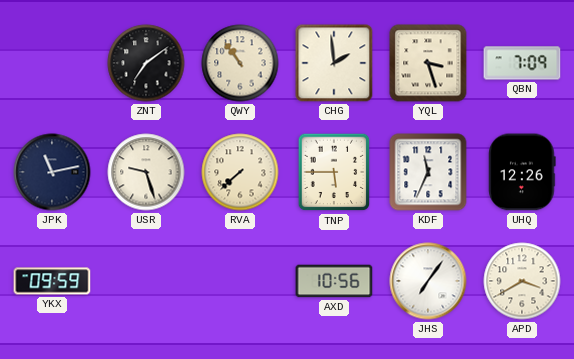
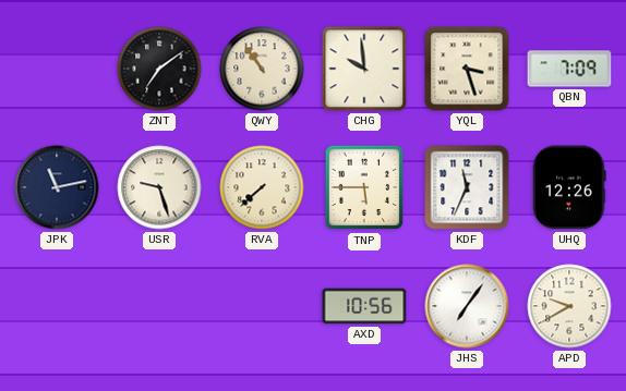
CHG: 1:59 -> 9:59 (364, 69)
YKX: 09:59 -> none (52, 281)
APD: 3:40 -> 9:40 (569, 306)
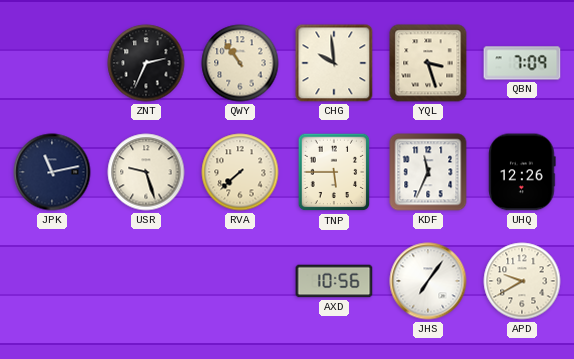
ZNT: 7:09 -> 2:34 (146, 63)
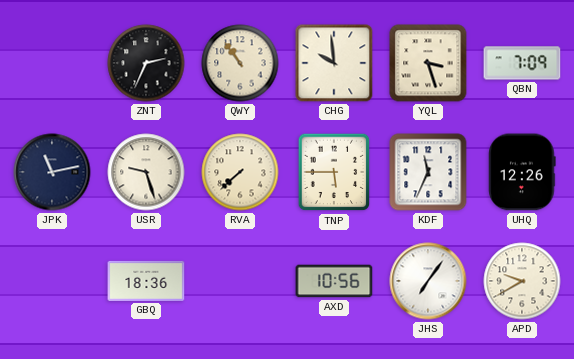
GBQ: none -> 18:36 (146, 281)
